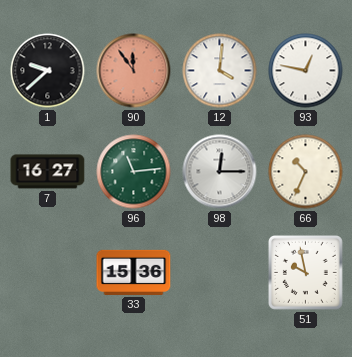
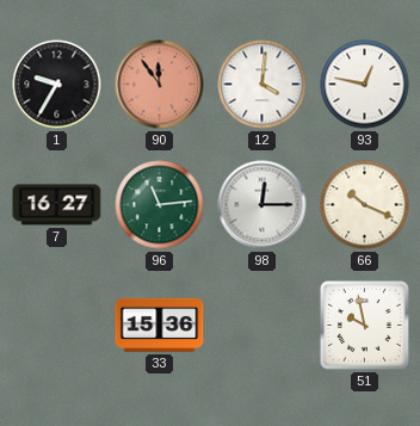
1: 9:38 -> 9:35 (57, 85)
66: 10:34 -> 10:19 (365, 205)
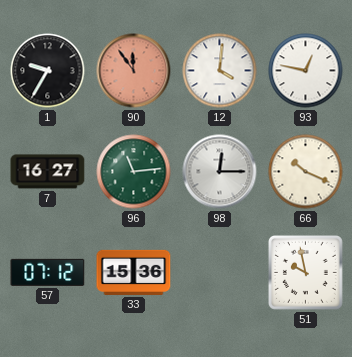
57: none -> 07:12 (48, 272)
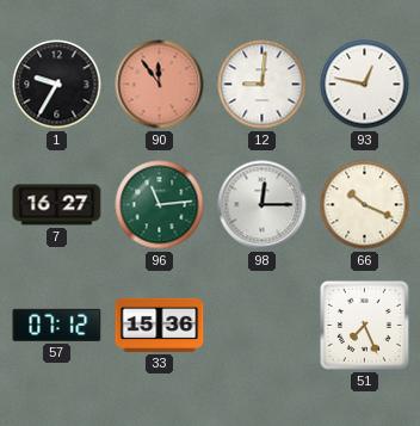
12: 4:01 -> 9:01 (262, 85)
51: 9:58 -> 7:26 (364, 325)
